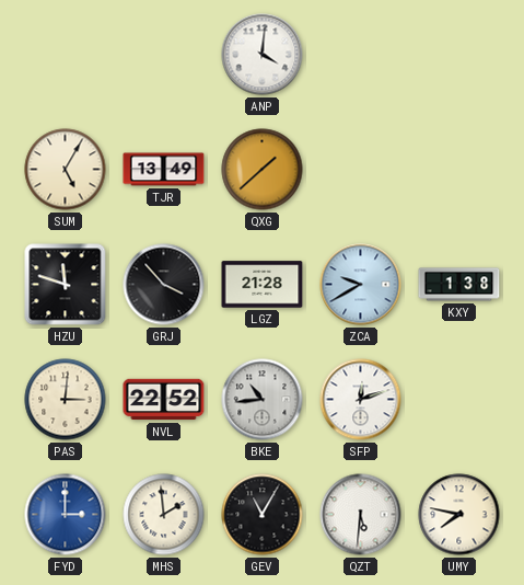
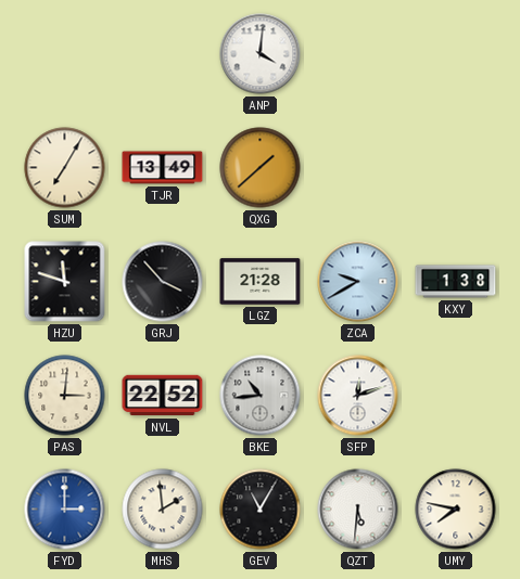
SUM: 5:05 -> 7:05 (65, 168)
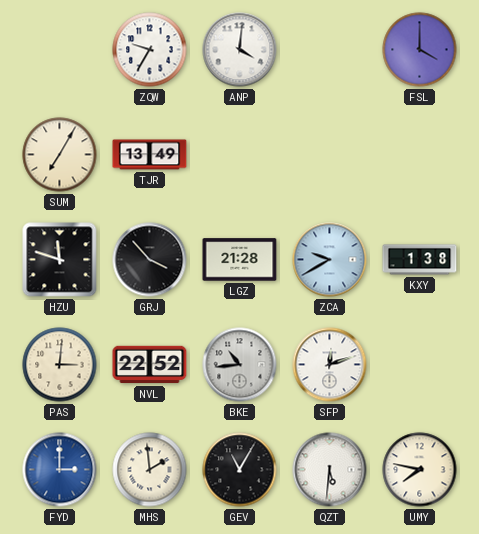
ZQW: none -> 9:35 (150, 50)
FSL: none -> 4:00 (420, 50)
QXG: 1:38 -> none (261, 168)
